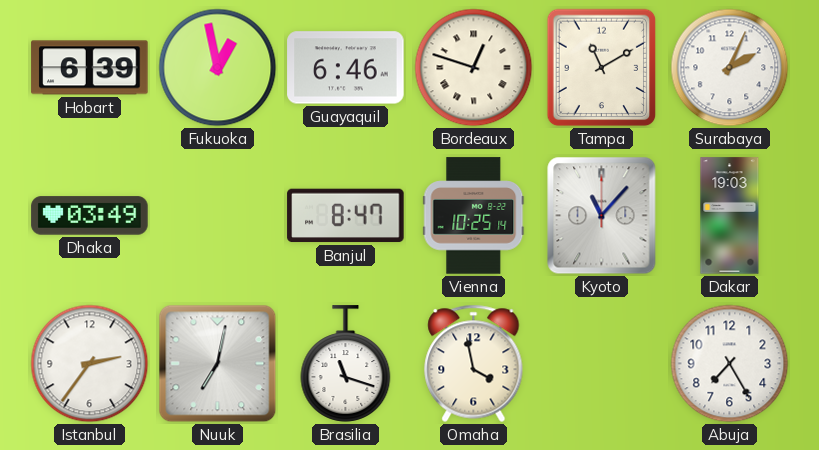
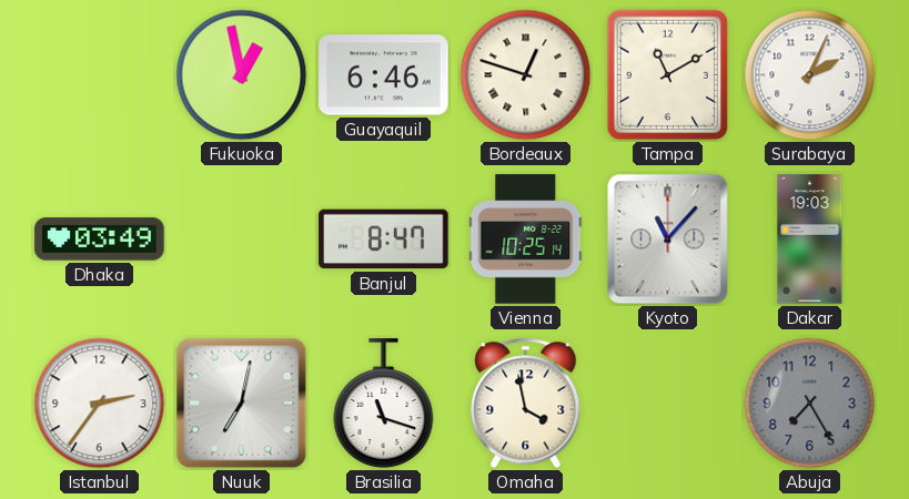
Hobart: 6:39 -> none (90, 68)
Abuja dial: white -> grey (810, 404)
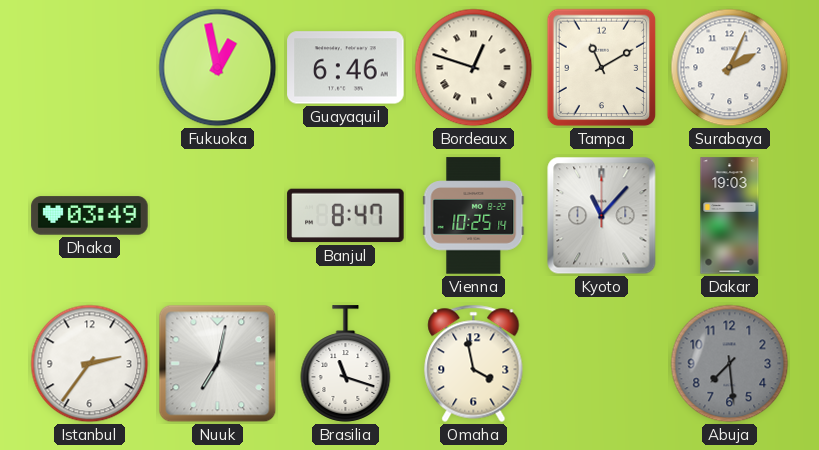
Abuja: 7:25 -> 7:29 (730, 364)
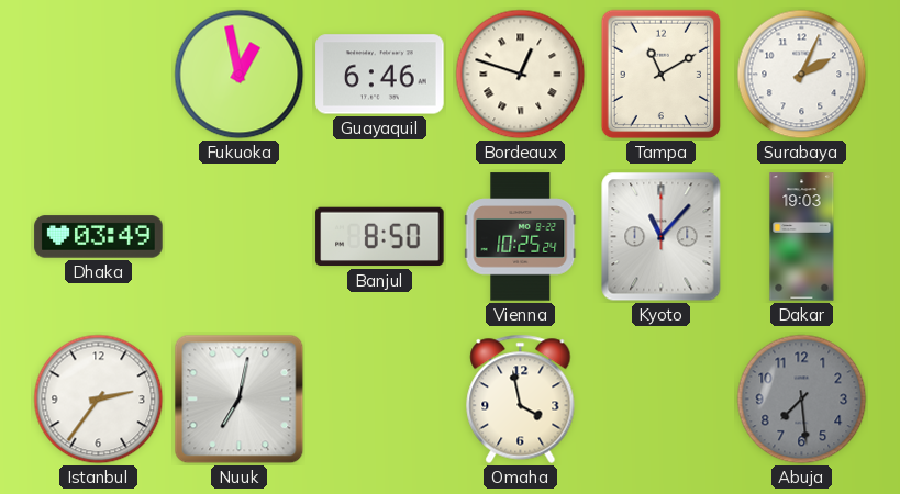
Banjul: 8:47 -> 8:50 (380, 237)
Vienna: 10:25:14 -> 10:25:24 (521, 237)
Brasilia: 11:18 -> none (346, 364)
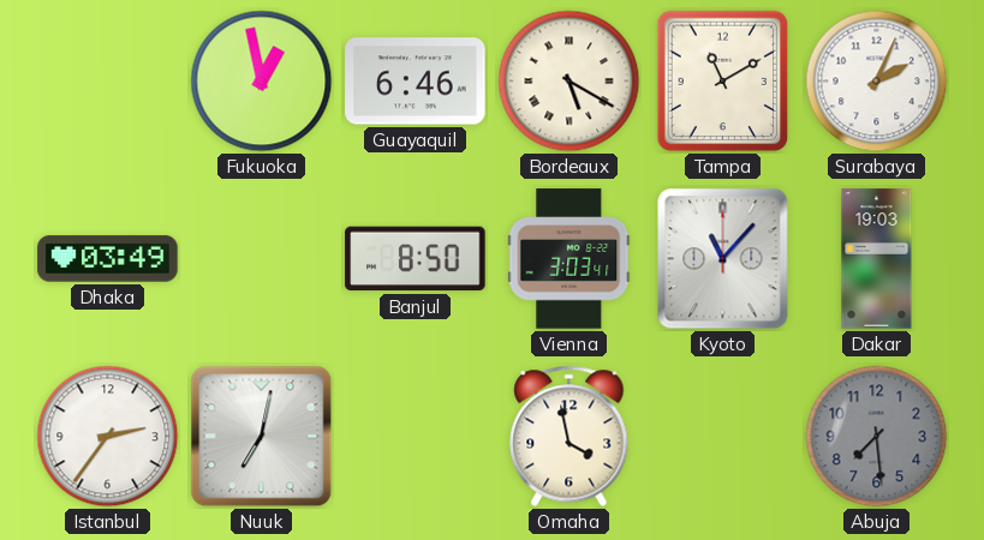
Bordeaux: 12:48 -> 5:20 (569, 82)
Vienna: 10:25 -> 3:03 (569, 259)
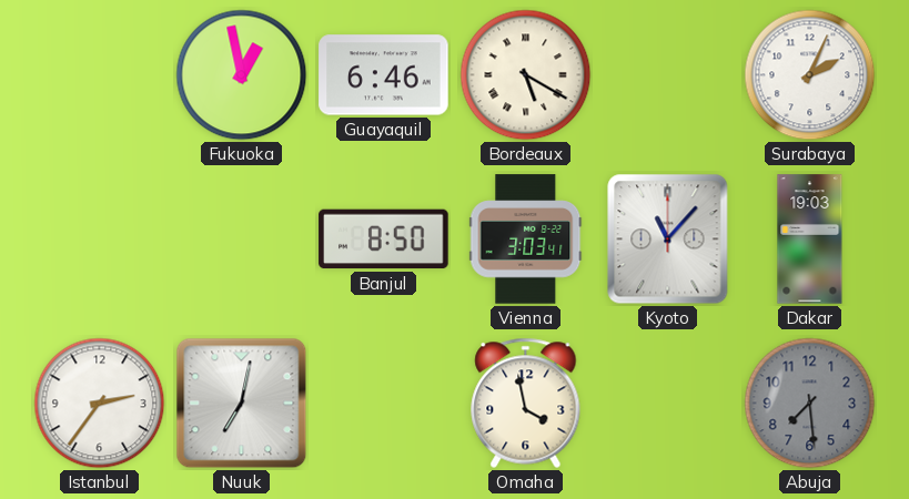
Tampa: 11:10 -> none (723, 82)
Dhaka: 03:49 -> none (108, 259)
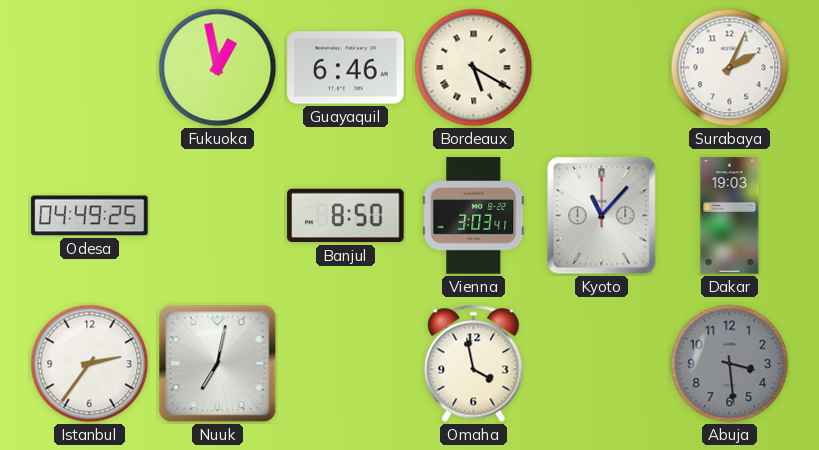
Odesa: none -> 04:49 (90, 216)
Abuja: 7:29 -> 3:29 (730, 364)
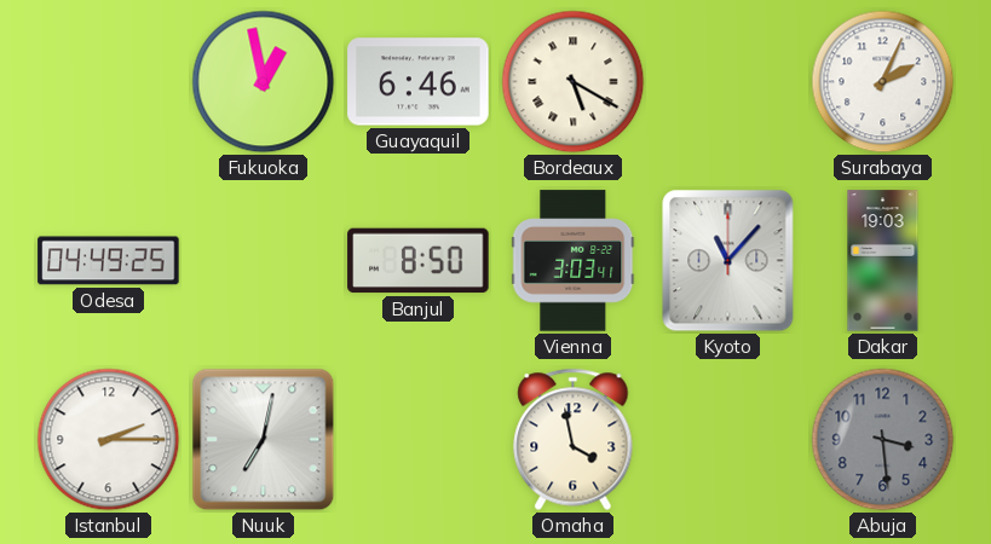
Istanbul: 2:36 -> 2:15 (109, 440)
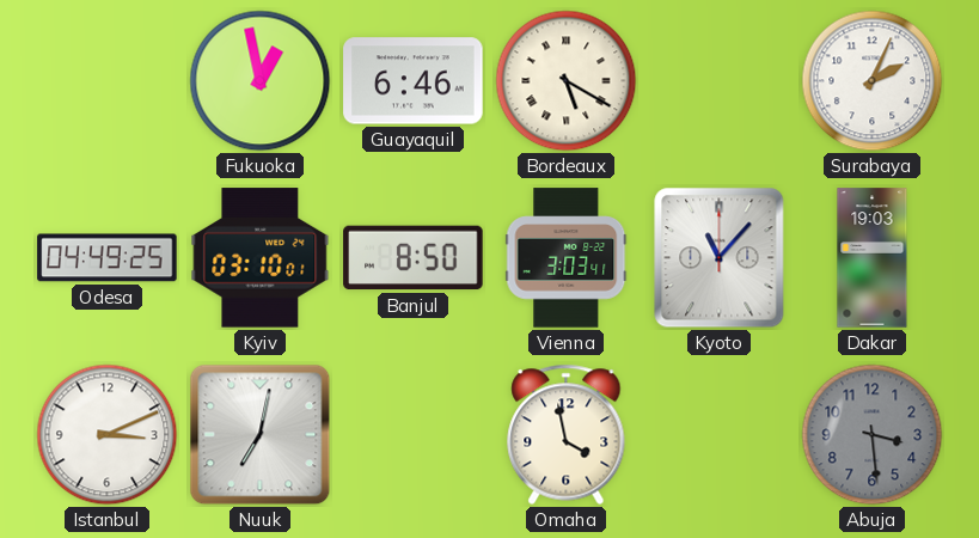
Kyiv: none -> 03:10 (261, 258)
Istanbul: 2:15 -> 3:11 (108, 435)
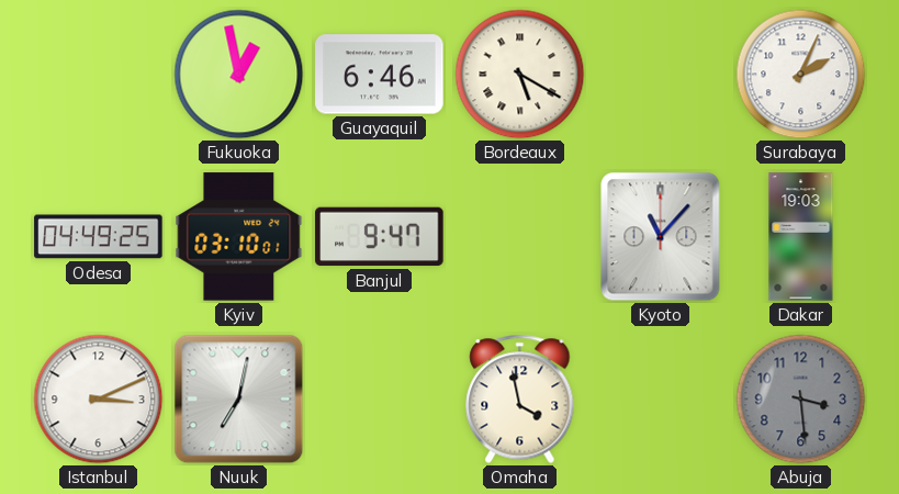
Banjul: 8:50 -> 9:47 (380, 237)
Vienna: 3:03 -> none (567, 258)
